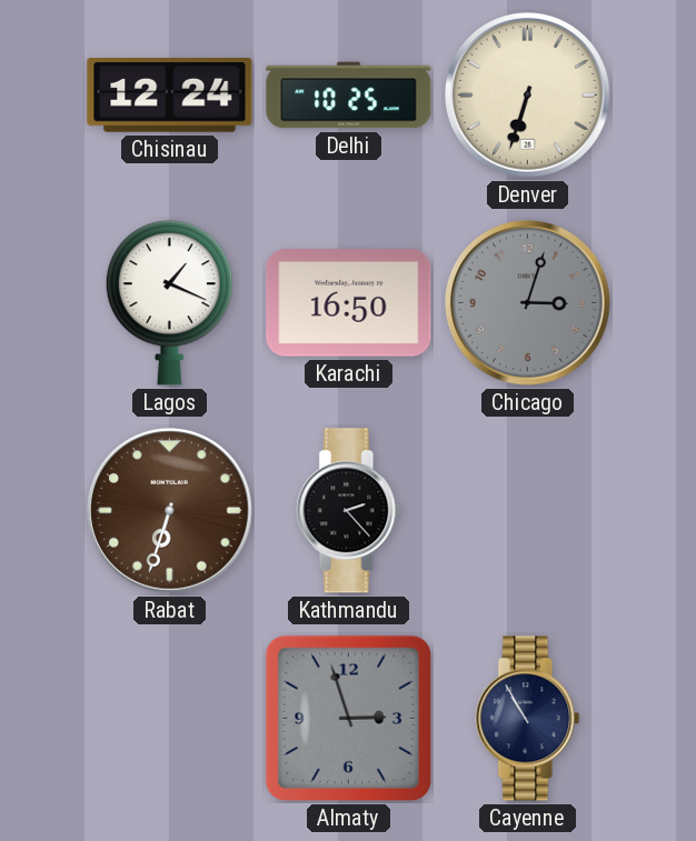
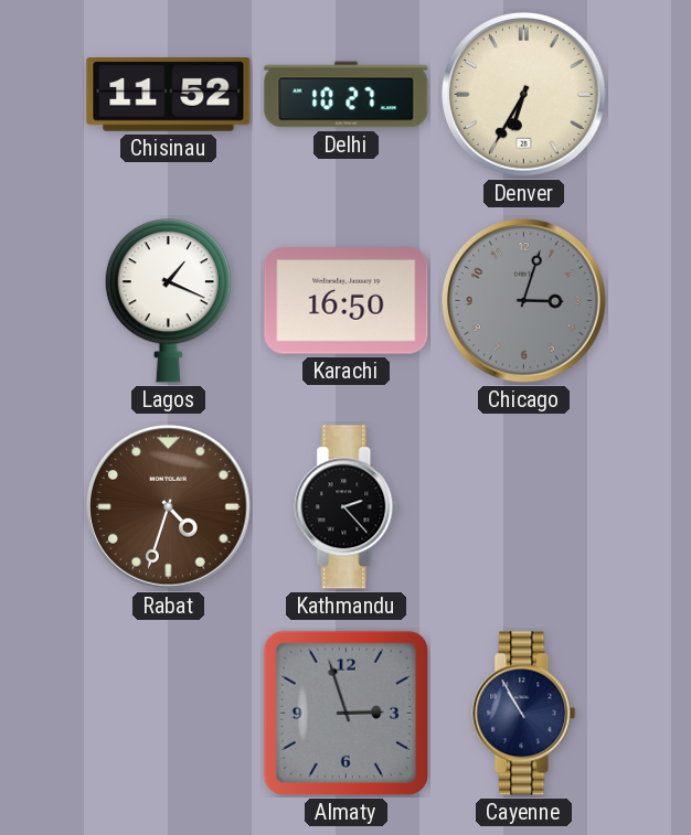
Chisinau: 12:24 -> 11:52 (169, 95)
Delhi: 10:25 -> 10:27 (347, 95)
Denver: 6:33 -> 6:35 (524, 95)
Rabat: 6:33 -> 4:33 (169, 507)
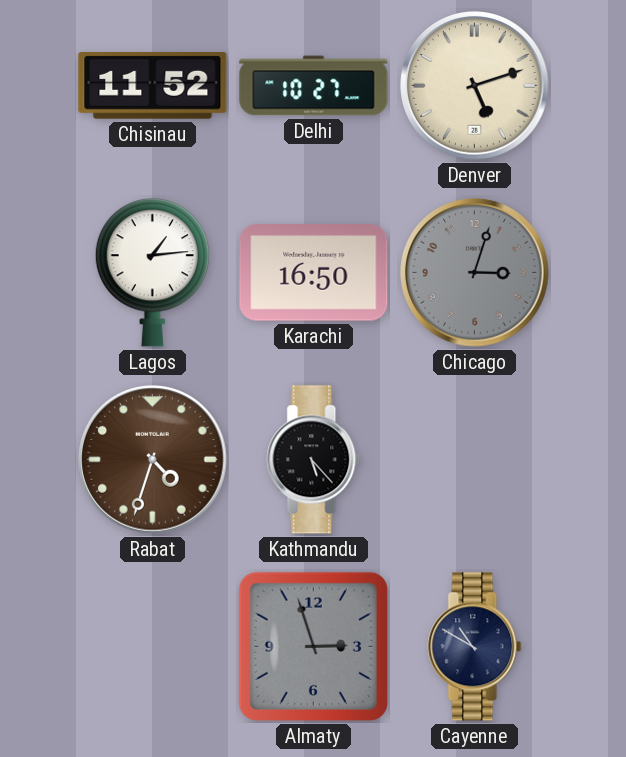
Denver: 6:35 -> 5:12 (475, 86)
Lagos: 1:19 -> 1:14 (152, 273)
Kathmandu: 2:23 -> 5:23 (314, 460)
Cayenne: 10:55 -> 10:50 (475, 647)
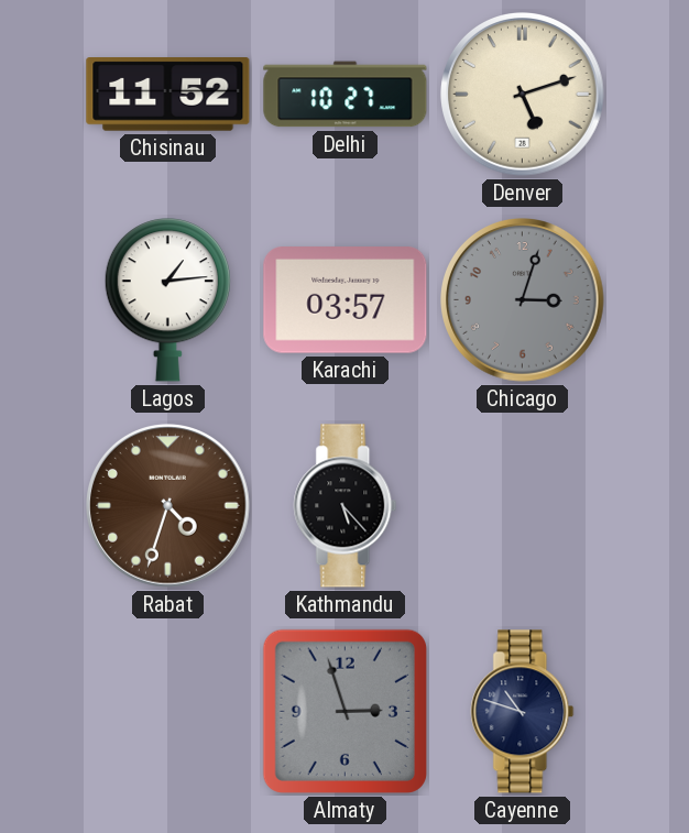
Karachi: 16:50 -> 03:57 (346, 300)
Cayenne: 10:50 -> 10:48 (523, 712)
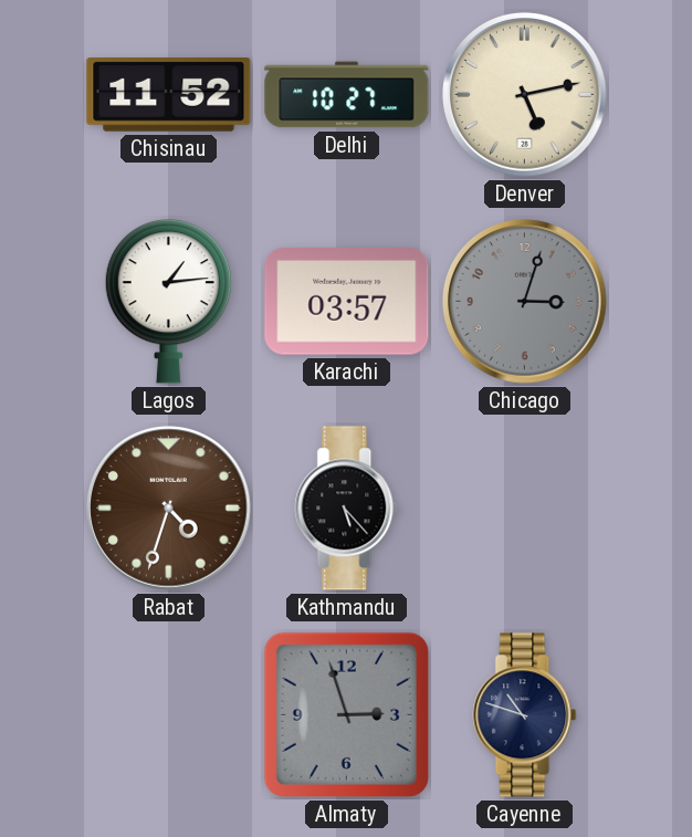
Denver: 5:12 -> 5:13 (525, 95)
